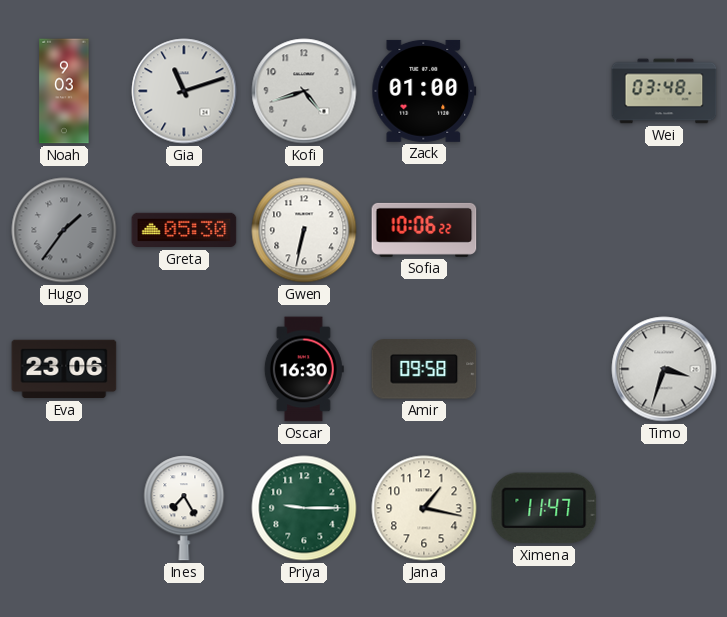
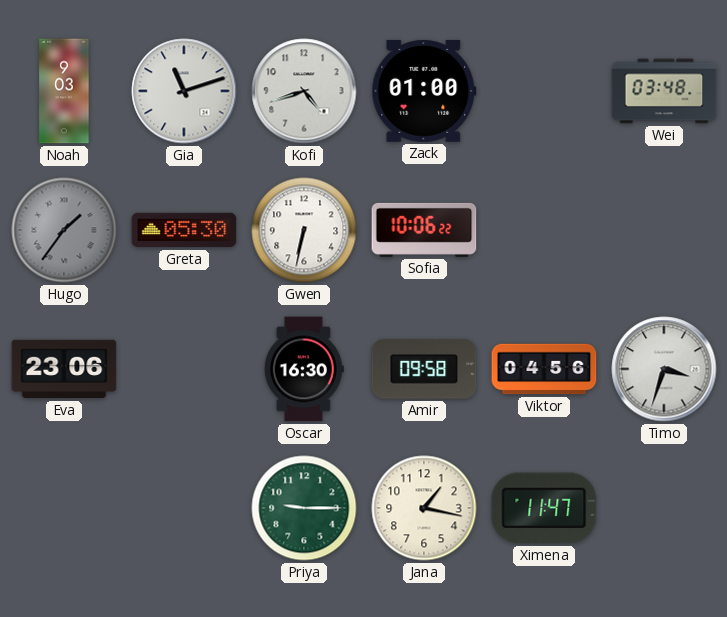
Viktor: none -> 04:56 (544, 369)
Ines: 7:25 -> none (184, 508)
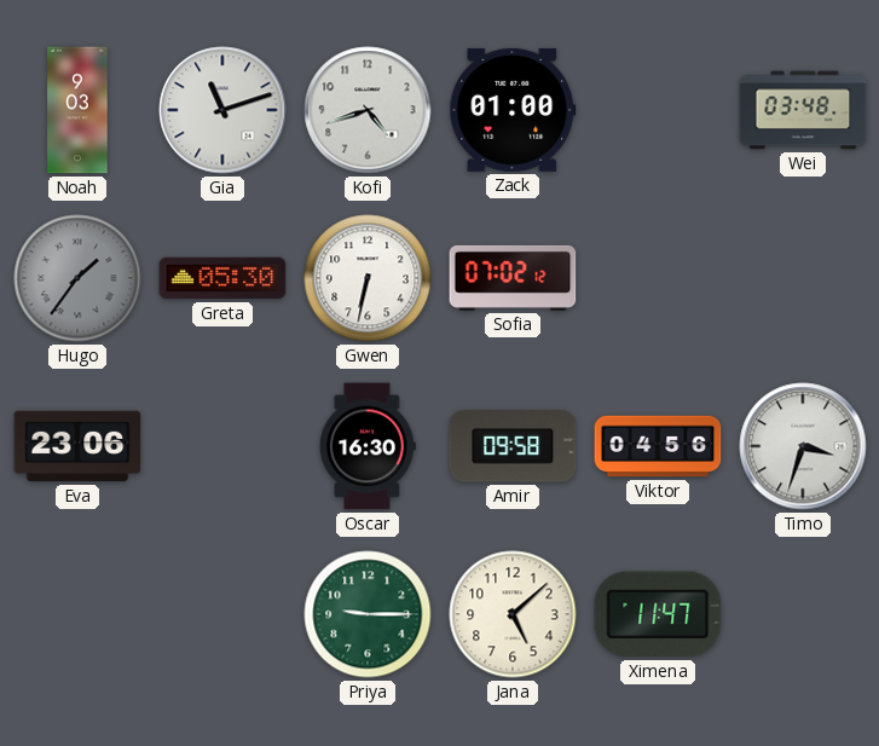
Sofia: 10:06 -> 07:02 (513, 278)
Jana: 1:17 -> 5:08 (513, 614)
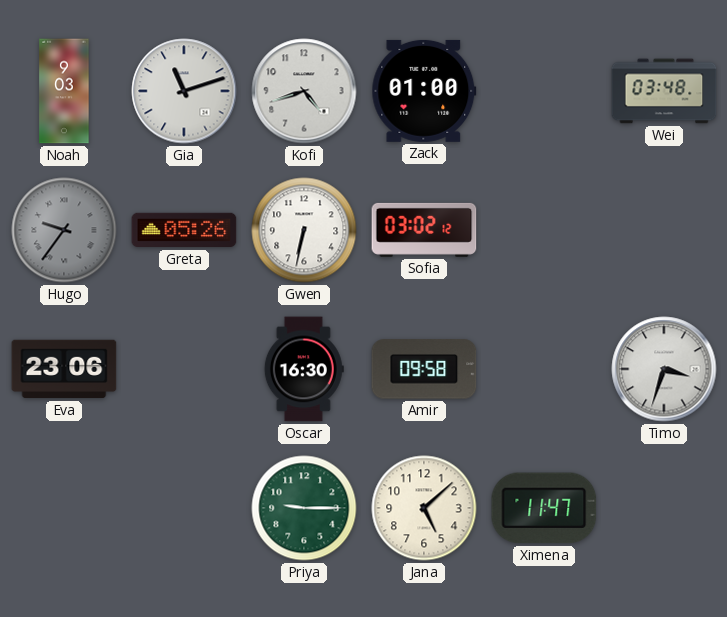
Hugo: 1:36 -> 9:36 (64, 230)
Greta: 05:30 -> 05:26 (184, 230)
Sofia: 07:02 -> 03:02 (424, 230)
Viktor: 04:56 -> none (658, 446)
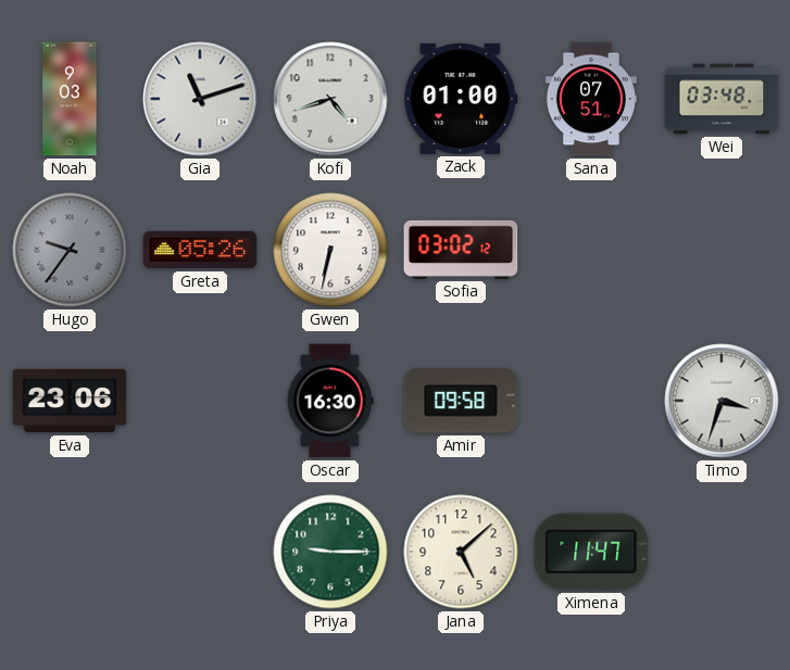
Sana: none -> 07:51 (591, 99)
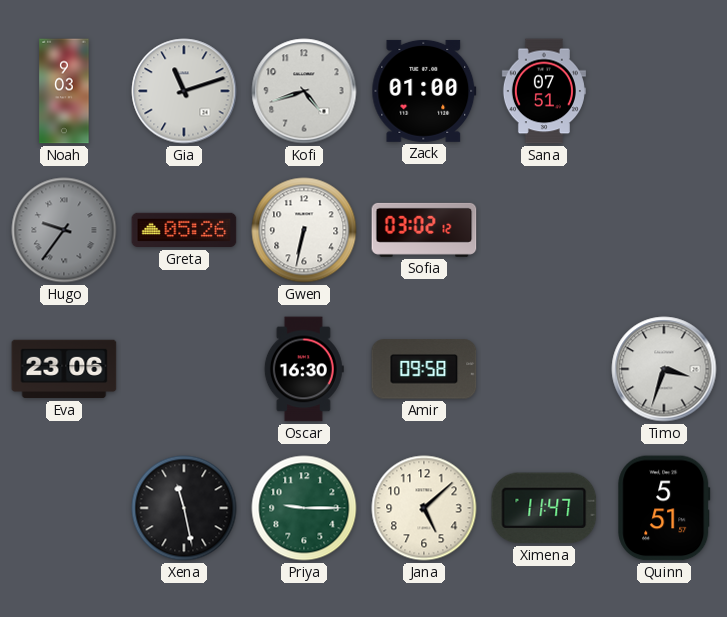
Wei: 03:48 -> none (722, 99)
Xena: none -> 11:28 (184, 508)
Quinn: none -> 5:51 (664, 508)
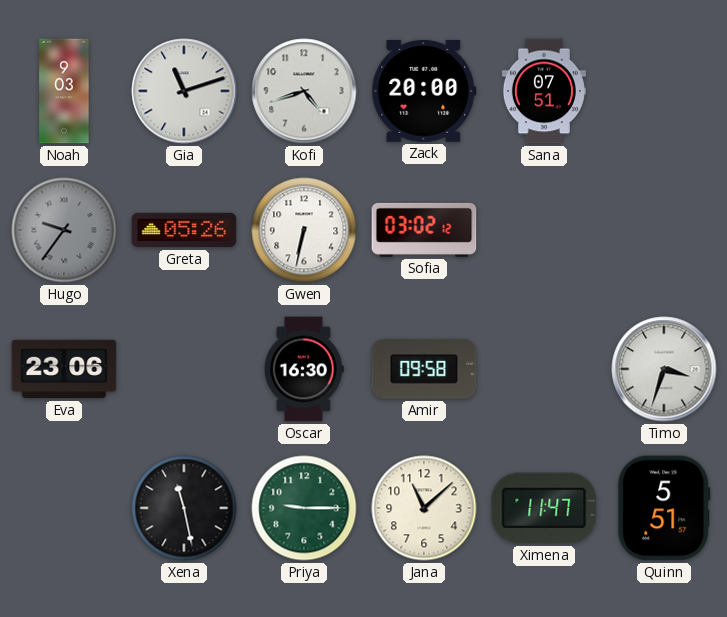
Zack: 01:00 -> 20:00 (424, 91)
Jana: 5:08 -> 11:08 (424, 508)
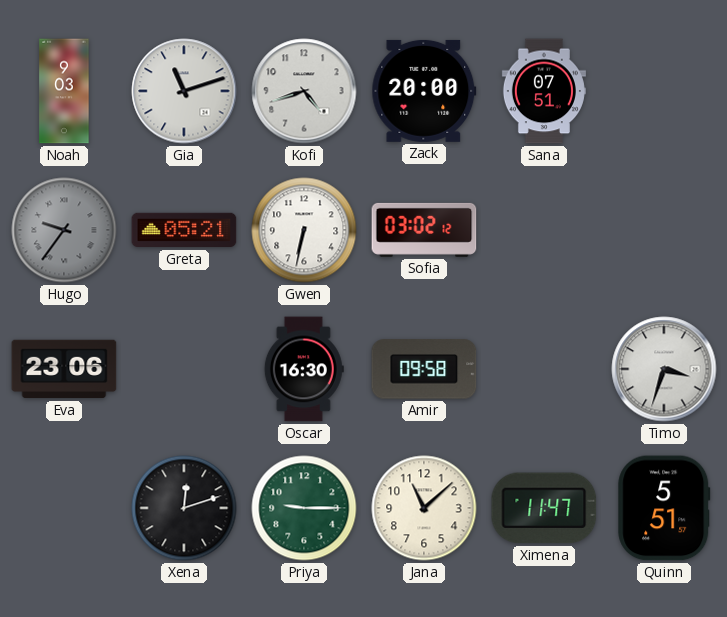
Greta: 05:26 -> 05:21 (184, 230)
Xena: 11:28 -> 12:12 (184, 508)
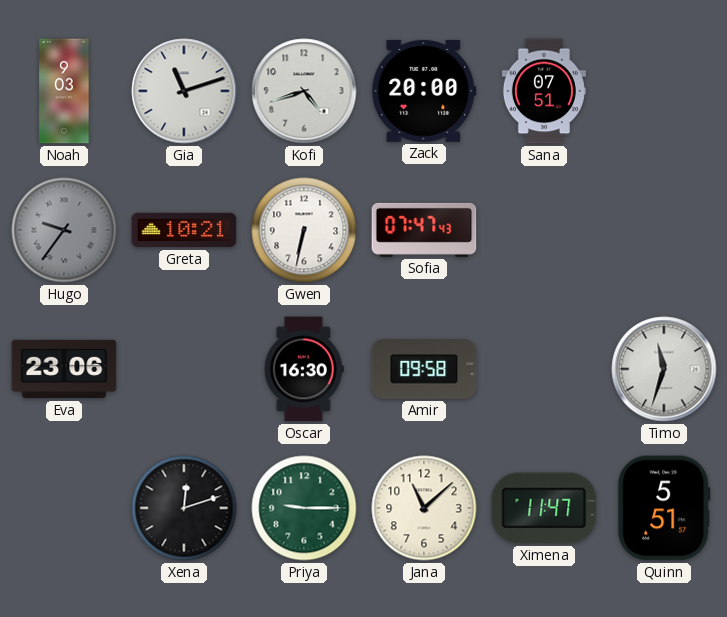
Greta: 05:21 -> 10:21 (184, 230)
Sofia: 03:02 -> 07:47 (424, 230)
Timo: 3:33 -> 11:33 (664, 369)
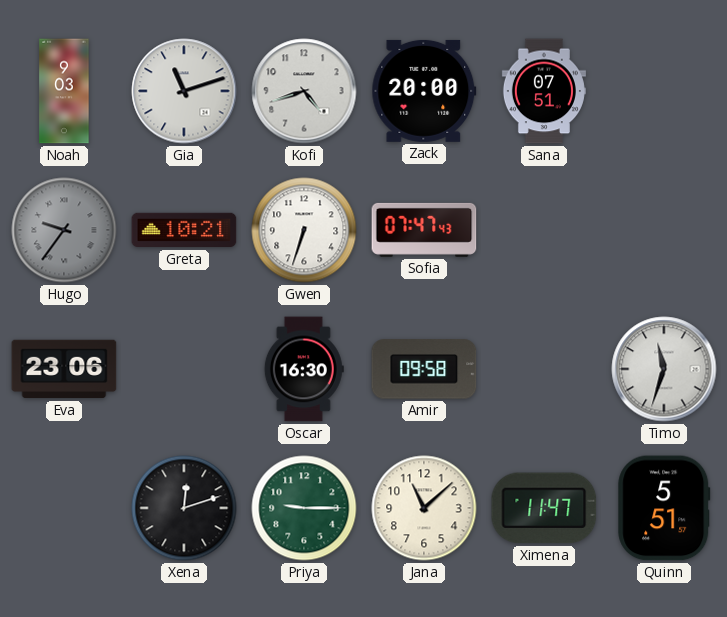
Gwen: 6:32 -> 6:33 (304, 230)
